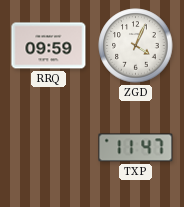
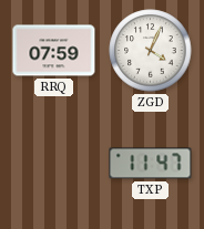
RRQ: 09:59 -> 07:59 (54, 51)
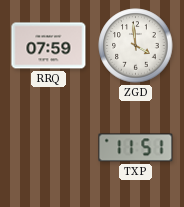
ZGD: 4:04 -> 3:59 (136, 46)
TXP: 11:47 -> 11:51 (136, 148)
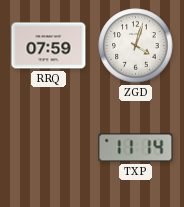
ZGD: 3:59 -> 4:03 (136, 46)
TXP: 11:51 -> 11:14 (136, 148)
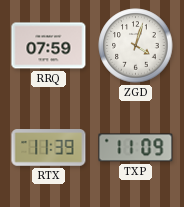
RTX: none -> 11:39 (49, 148)
TXP: 11:14 -> 11:09 (136, 148)
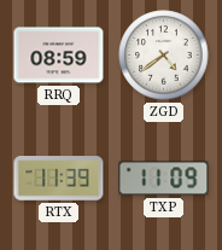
RRQ: 07:59 -> 08:59 (59, 56)
ZGD: 4:03 -> 4:39 (164, 56)
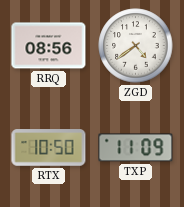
RRQ: 08:59 -> 08:56 (49, 46)
RTX: 11:39 -> 10:50 (49, 148)
